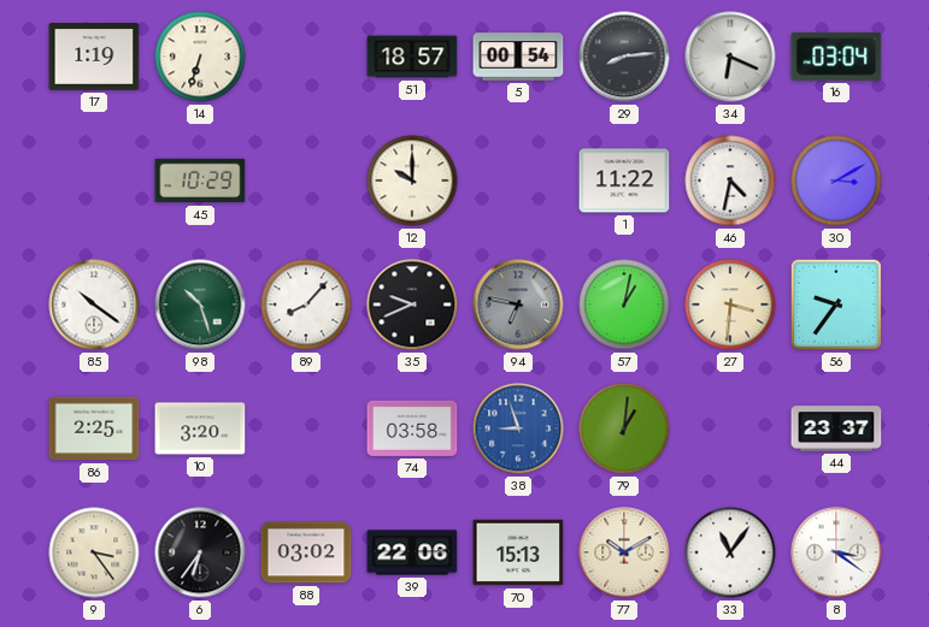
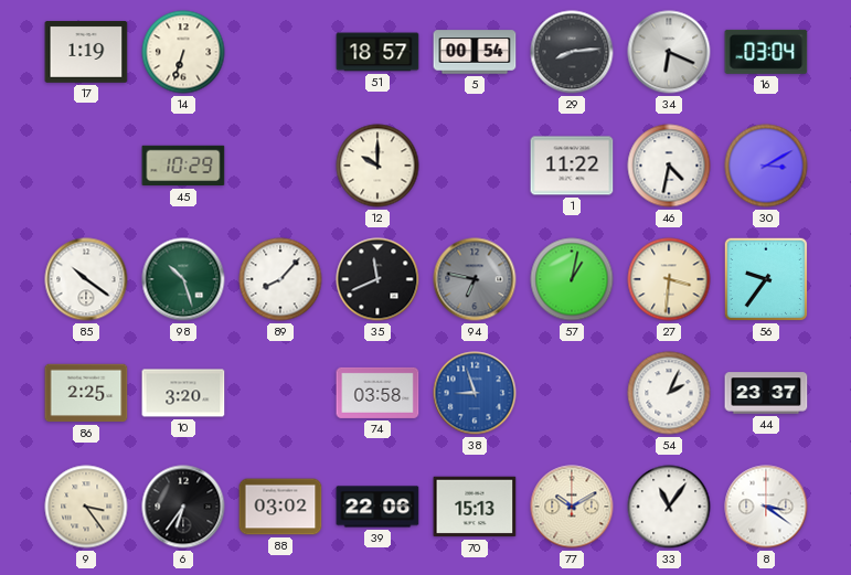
35: 9:41 -> 11:41 (377, 279)
79: 1:01 -> none (624, 428)
54: none -> 2:04 (669, 393)
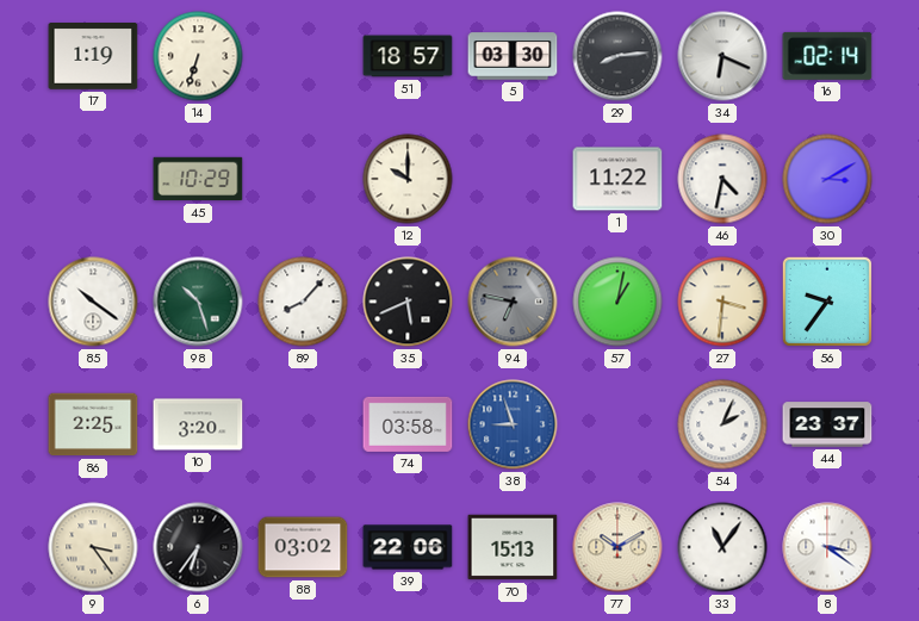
5: 00:54 -> 03:30 (513, 56)
16: 03:04 -> 02:14 (827, 56)
35: 11:41 -> 5:41 (408, 302)
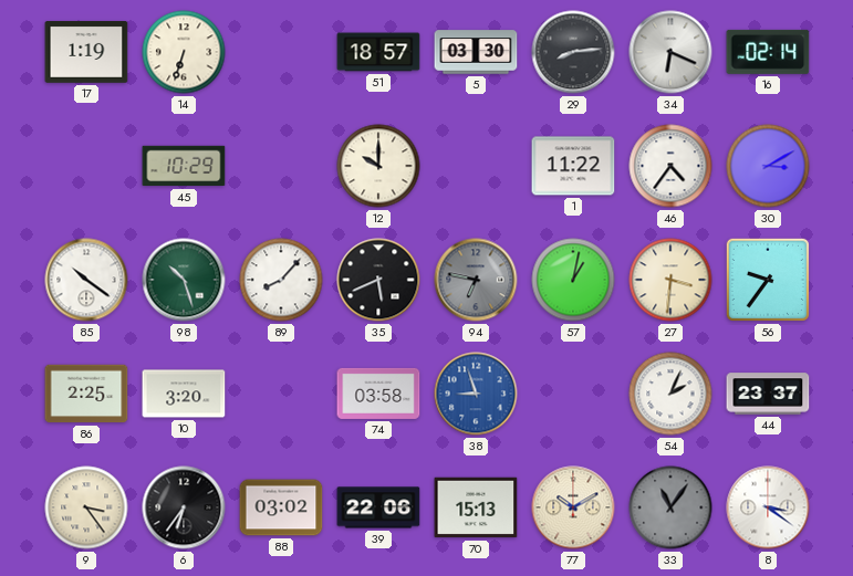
46: 4:32 -> 4:36 (670, 166)
33 dial: white -> grey (670, 507)
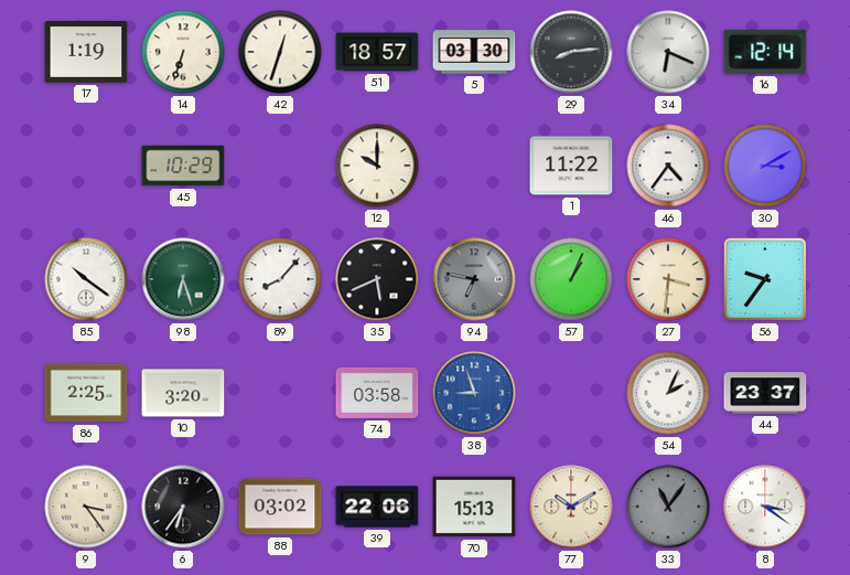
42: none -> 12:33 (280, 52)
16: 02:14 -> 12:14 (765, 52)
98: 10:27 -> 6:27 (183, 279)
57: 1:02 -> 1:04 (571, 279)
